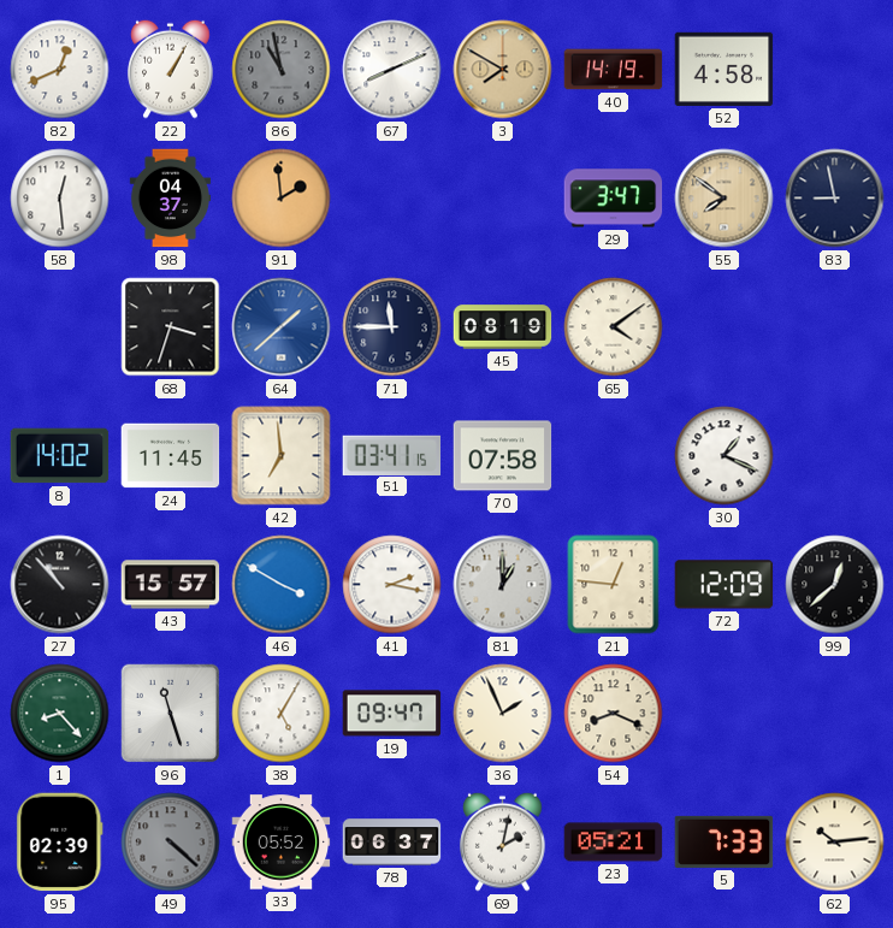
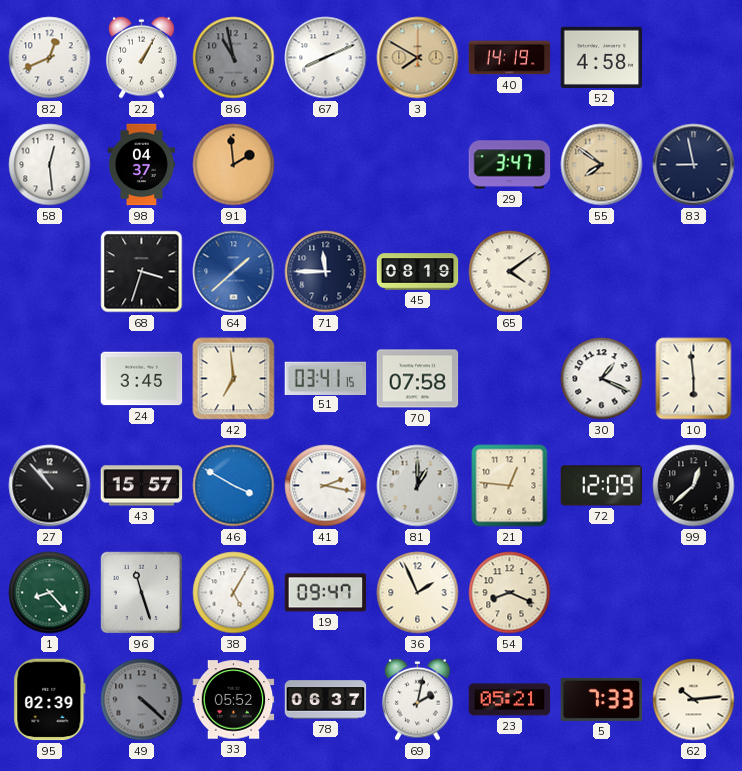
8: 14:02 -> none (60, 456)
24: 11:45 -> 3:45 (142, 379)
10: none -> 5:59 (694, 379)
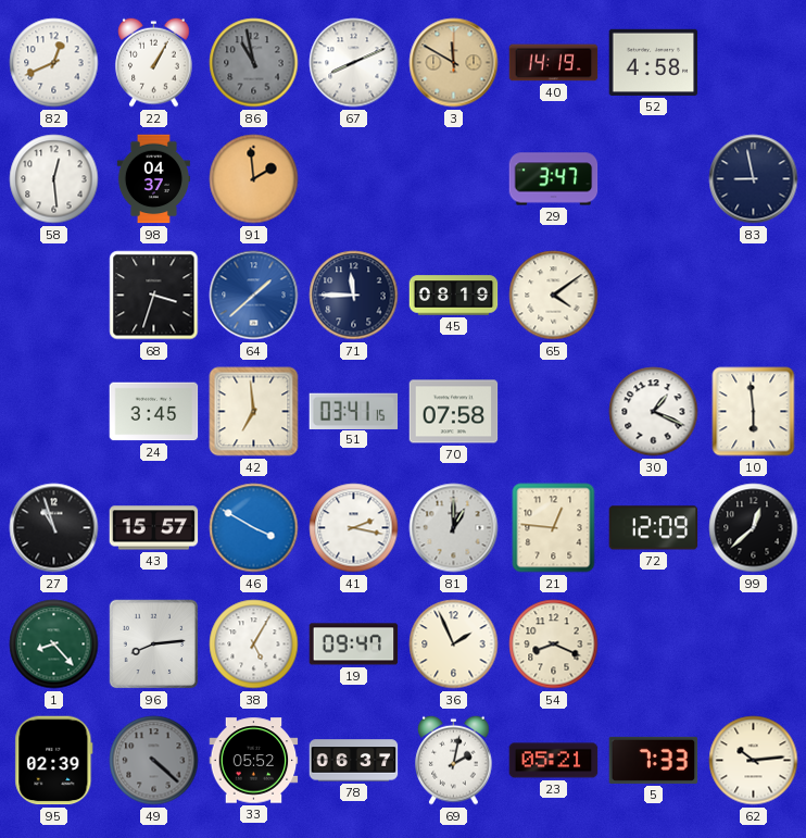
3: 7:50 -> 11:50 (454, 63)
55: 7:51 -> none (602, 165)
27: 10:53 -> 10:57 (54, 528)
96: 11:27 -> 8:14 (154, 645)
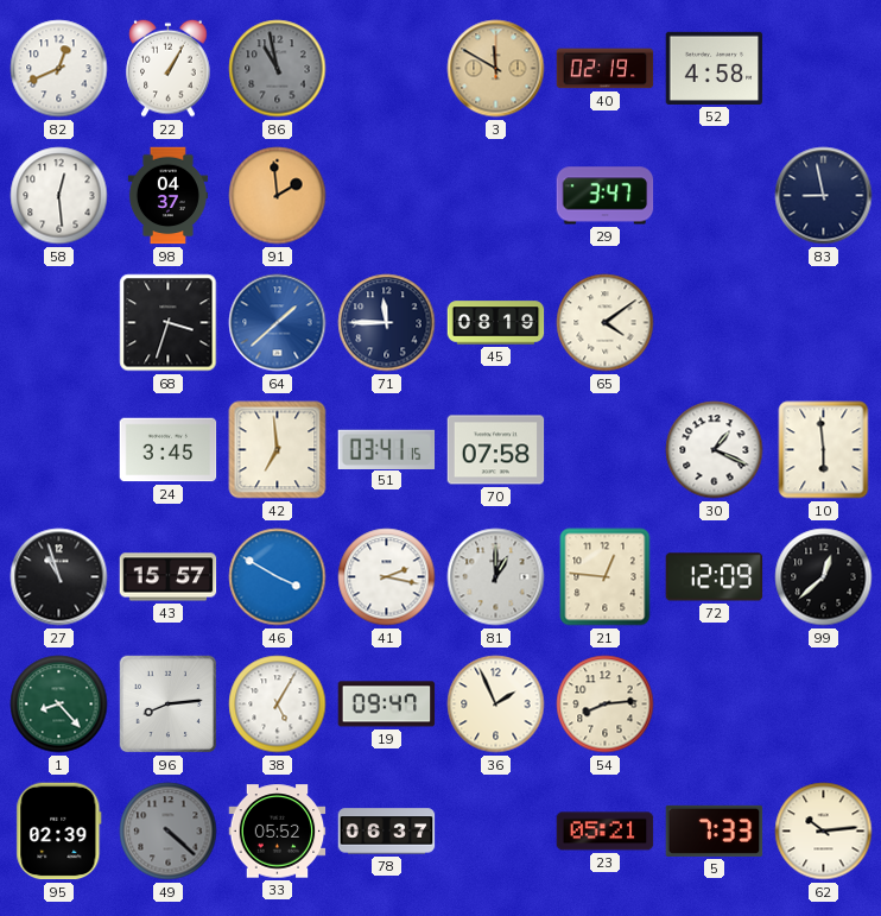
67: 8:11 -> none (354, 63)
40: 14:19 -> 02:19 (606, 69)
54: 8:19 -> 8:14 (606, 705)
69: 2:02 -> none (454, 760)
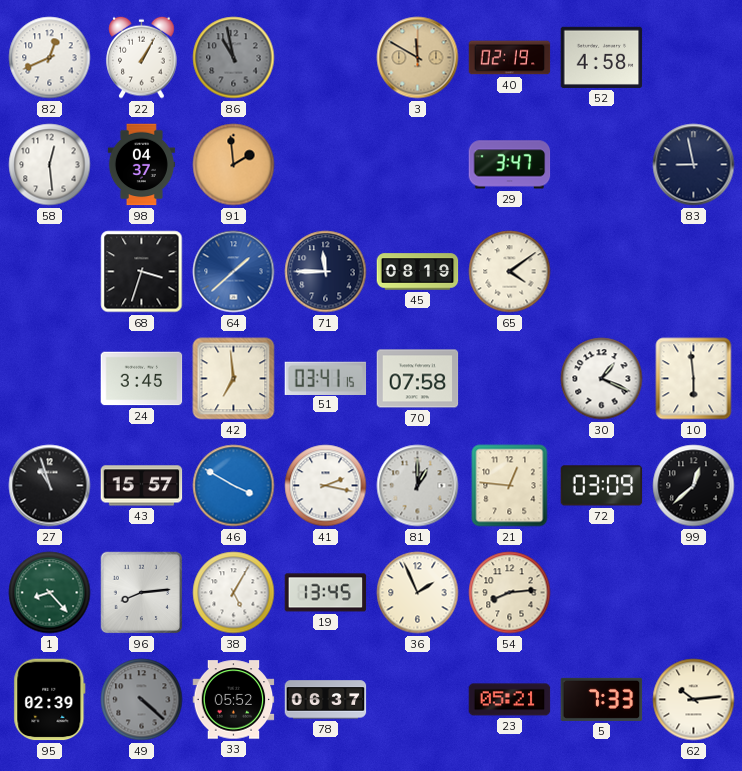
72: 12:09 -> 03:09 (602, 486)
19: 09:47 -> 13:45 (326, 593)
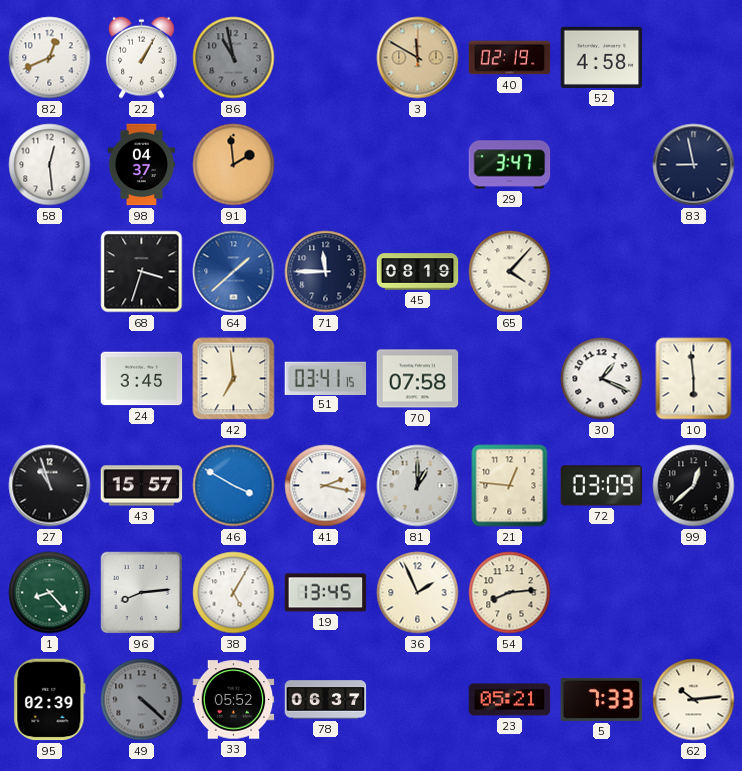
65: 4:09 -> 4:07 (510, 272)
